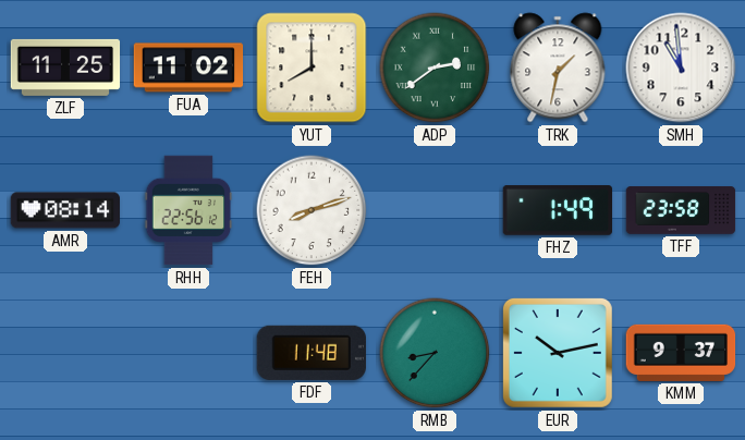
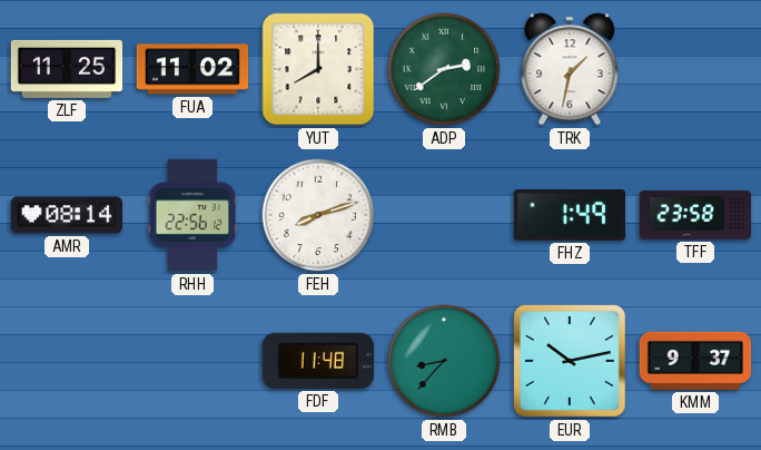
SMH: 10:59 -> none (681, 68)
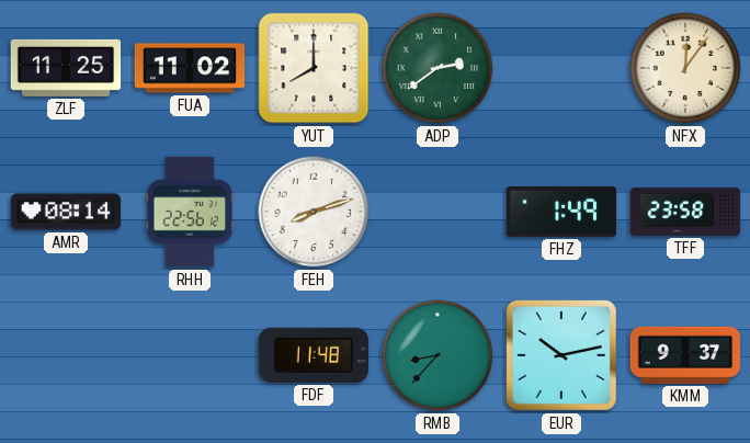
TRK: 1:32 -> none (570, 69)
NFX: none -> 12:06 (685, 68)
